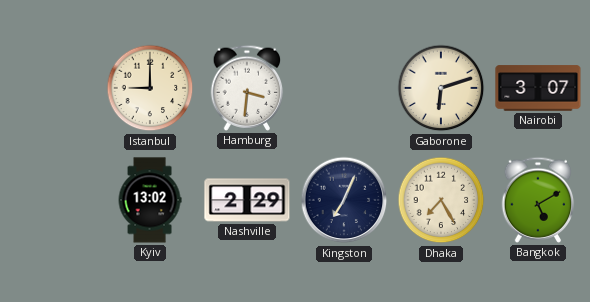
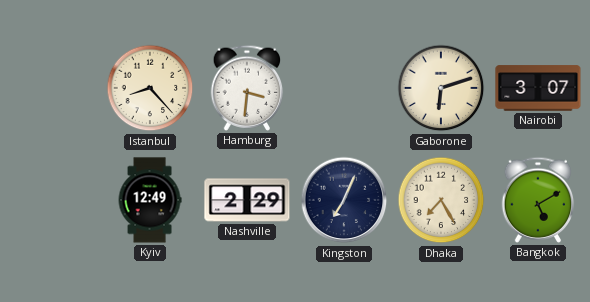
Istanbul: 9:00 -> 8:23 (150, 88)
Kyiv: 13:02 -> 12:49 (150, 200)
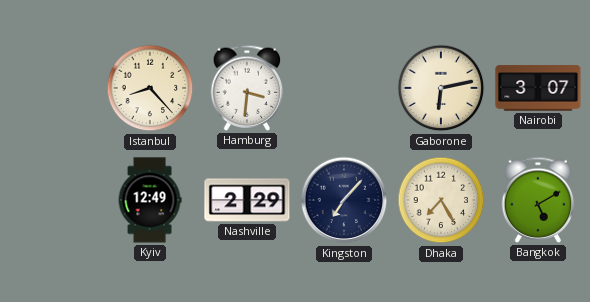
Gaborone: 6:12 -> 6:13 (441, 88)
Kingston: 7:04 -> 7:07 (344, 200)
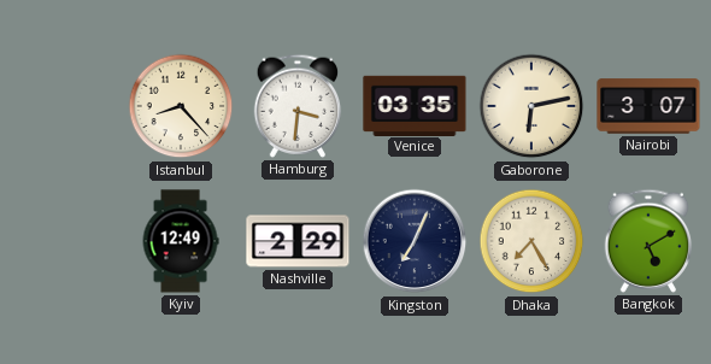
Venice: none -> 03:35 (415, 105)
Kingston: 7:07 -> 7:04 (415, 241)
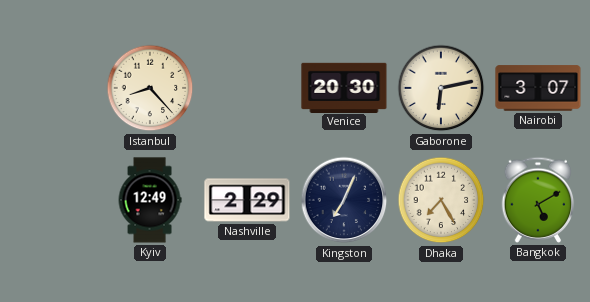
Hamburg: 3:31 -> none (298, 106)
Venice: 03:35 -> 20:30 (344, 87)
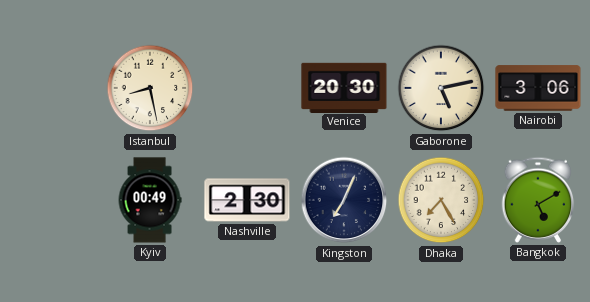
Istanbul: 8:23 -> 8:28 (150, 88)
Gaborone: 6:13 -> 5:13 (441, 88)
Nairobi: 3:07 -> 3:06 (538, 88)
Kyiv: 12:49 -> 00:49 (150, 200)
Nashville: 2:29 -> 2:30 (247, 200)
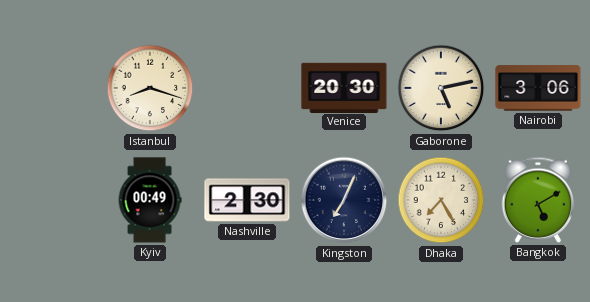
Istanbul: 8:28 -> 8:18 (150, 88)
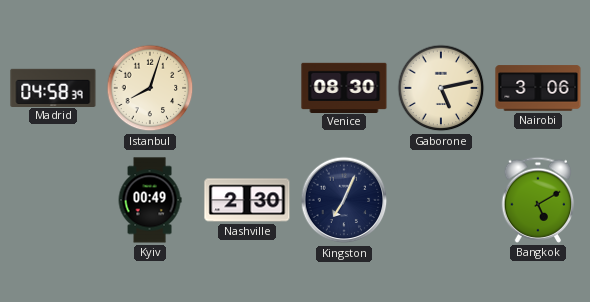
Madrid: none -> 04:58 (53, 87)
Istanbul: 8:18 -> 8:03 (150, 88)
Venice: 20:30 -> 08:30 (344, 87)
Dhaka: 7:25 -> none (441, 200)
